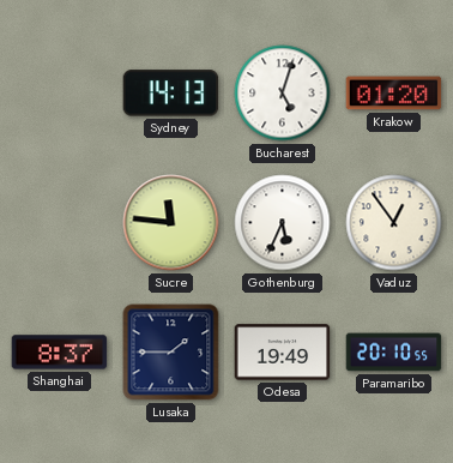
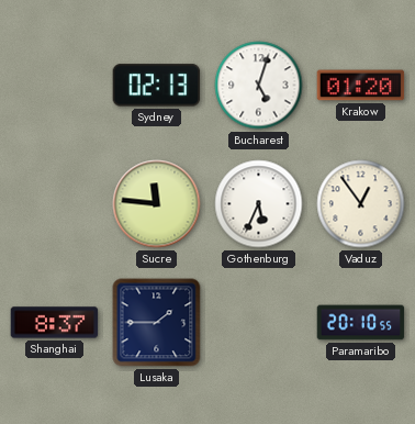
Sydney: 14:13 -> 02:13 (157, 86)
Odesa: 19:49 -> none (283, 353)
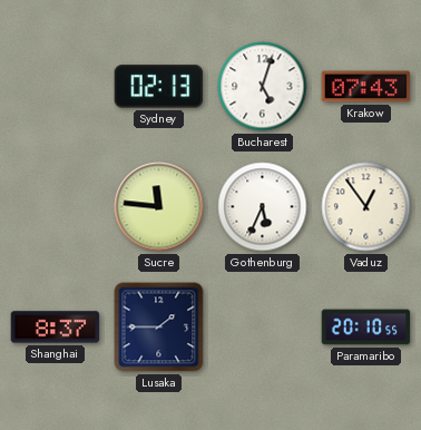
Krakow: 01:20 -> 07:43 (366, 87)
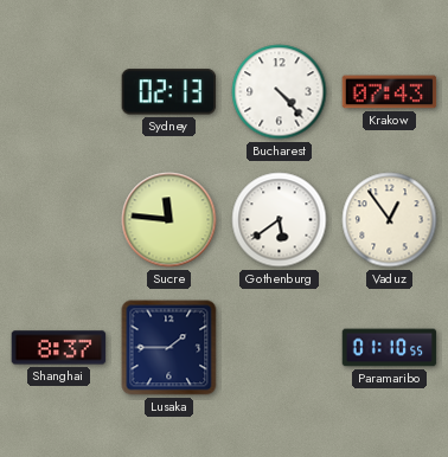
Bucharest: 5:03 -> 4:23 (280, 92)
Gothenburg: 5:34 -> 5:39 (280, 220)
Paramaribo: 20:10 -> 01:10 (390, 348)
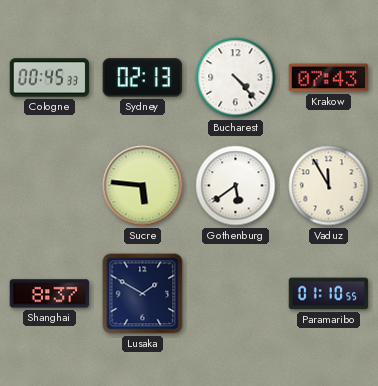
Cologne: none -> 00:45 (50, 78)
Sucre: 11:46 -> 5:46 (143, 186)
Vaduz: 12:54 -> 11:55 (329, 186)
Lusaka: 1:45 -> 1:50 (143, 294)
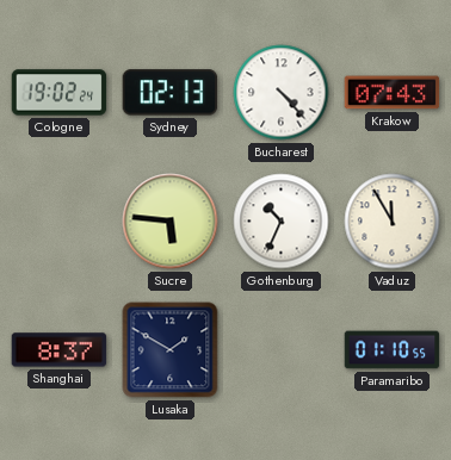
Cologne: 00:45 -> 19:02 (60, 93)
Gothenburg: 5:39 -> 10:34 (282, 222)
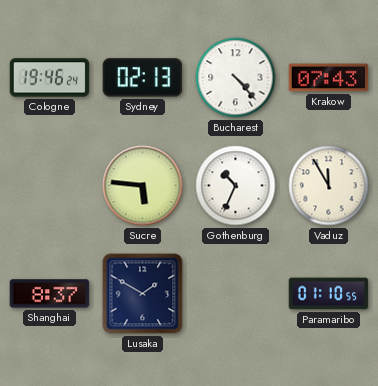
Cologne: 19:02 -> 19:46 (50, 78)
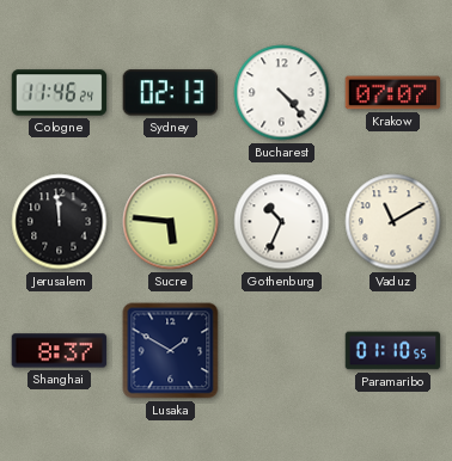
Cologne: 19:46 -> 11:46 (60, 93)
Krakow: 07:43 -> 07:07 (393, 93)
Jerusalem: none -> 11:59 (60, 222)
Vaduz: 11:55 -> 11:10 (393, 222)
